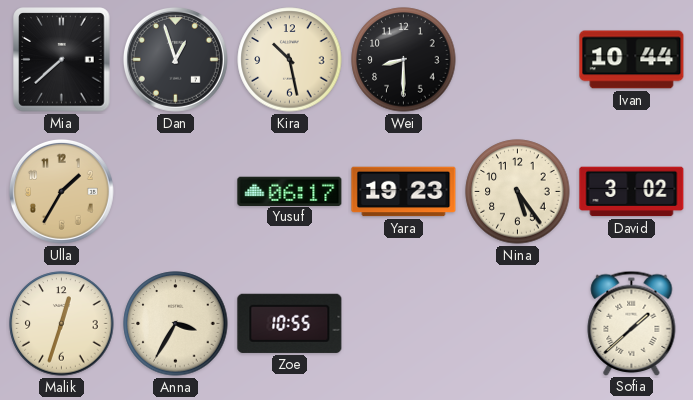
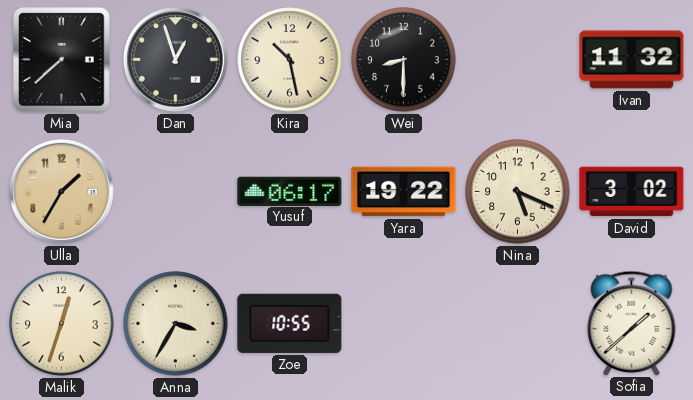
Ivan: 10:44 -> 11:32 (632, 60)
Yara: 19:23 -> 19:22 (404, 192)
Nina: 5:24 -> 5:19 (518, 192)
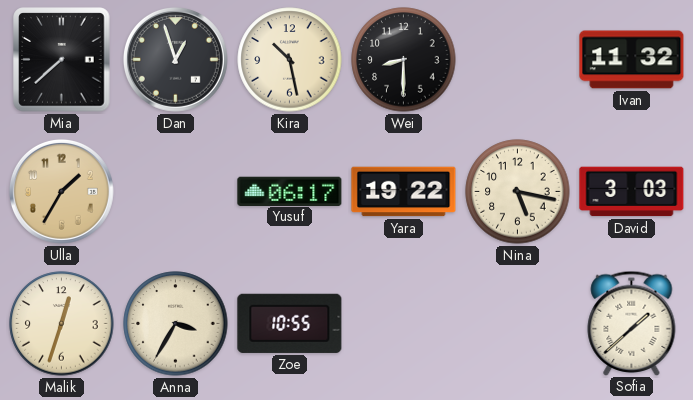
Nina: 5:19 -> 5:17 (518, 192)
David: 3:02 -> 3:03 (632, 192)
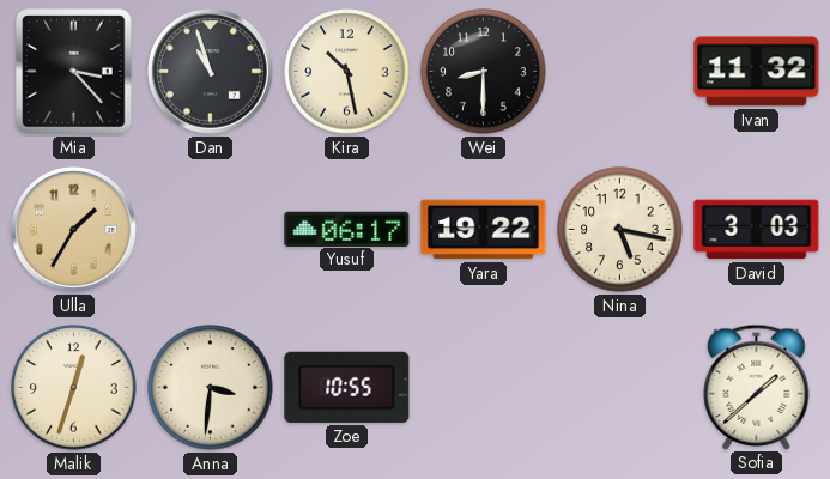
Mia: 7:38 -> 3:23 (74, 72)
Dan: 12:57 -> 10:57 (210, 71)
Anna: 3:35 -> 3:31 (211, 388)
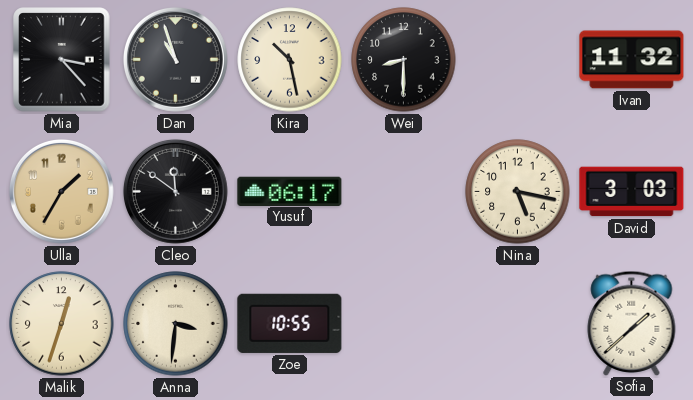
Cleo: none -> 11:51 (175, 191)
Yara: 19:22 -> none (484, 230)
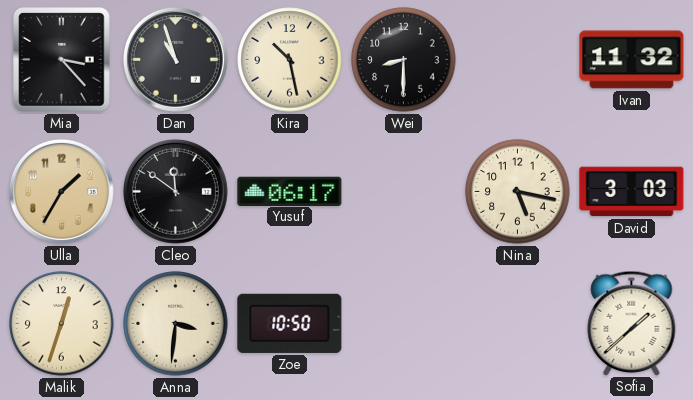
Zoe: 10:55 -> 10:50 (290, 323)
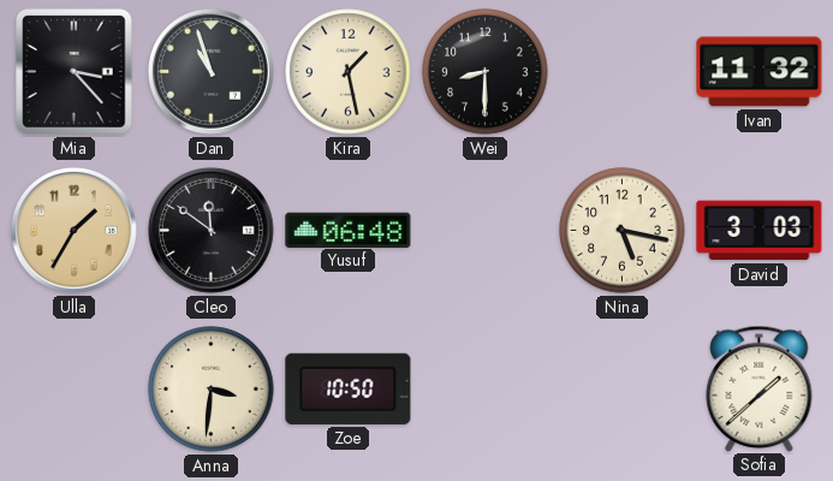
Kira: 10:28 -> 1:28 (349, 72)
Yusuf: 06:17 -> 06:48 (349, 230)
Malik: 12:33 -> none (62, 324)
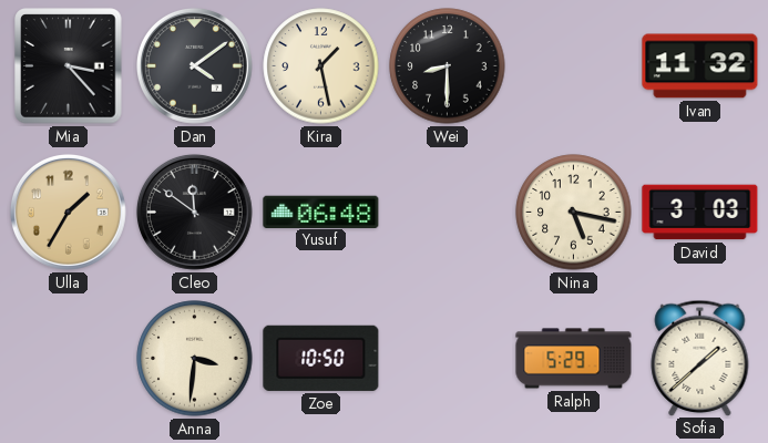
Dan: 10:57 -> 4:09 (194, 65)
Ralph: none -> 5:29 (574, 359)
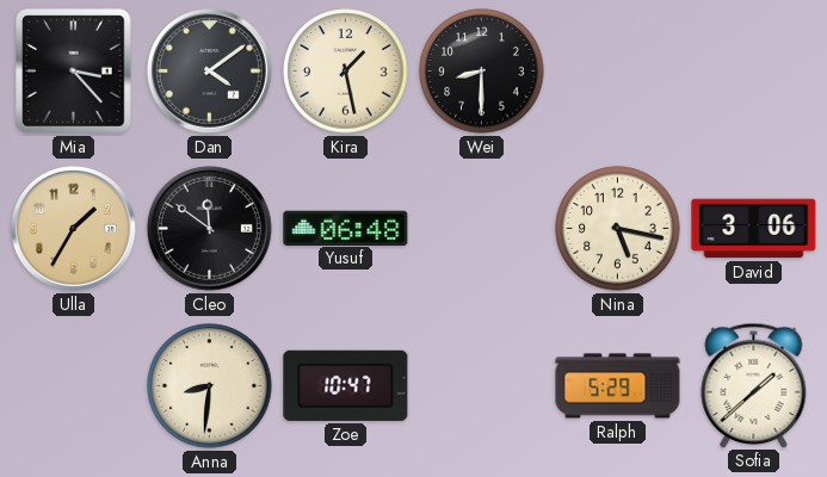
Ivan: 11:32 -> none (700, 66)
David: 3:03 -> 3:06 (754, 229)
Anna: 3:31 -> 8:31 (210, 386)
Zoe: 10:50 -> 10:47 (346, 385)
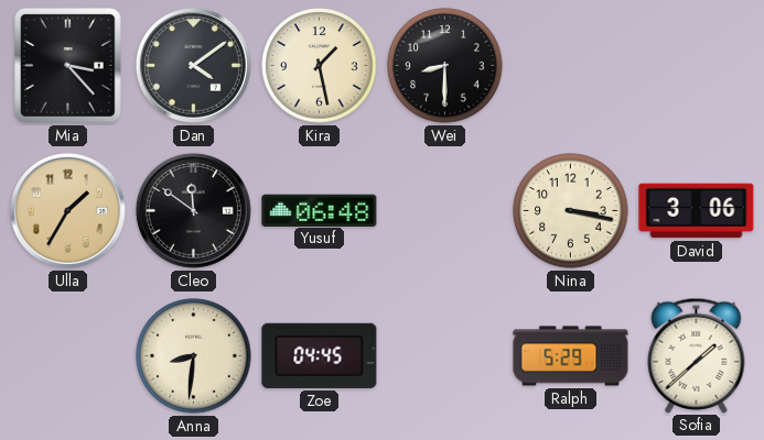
Nina: 5:17 -> 3:17 (571, 211)
Zoe: 10:47 -> 04:45 (320, 355)
